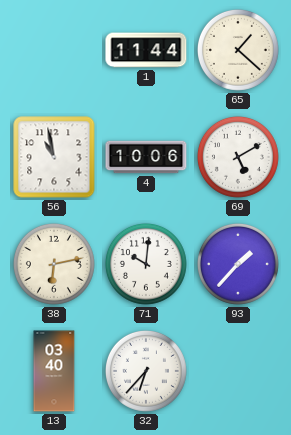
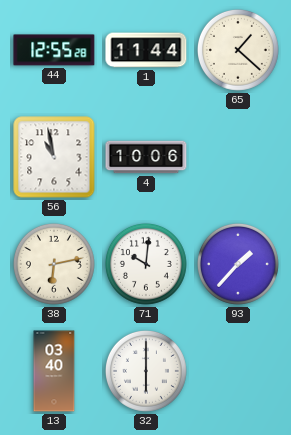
44: none -> 12:55 (54, 50)
69: 5:10 -> none (238, 157)
32: 6:37 -> 6:00 (146, 371)
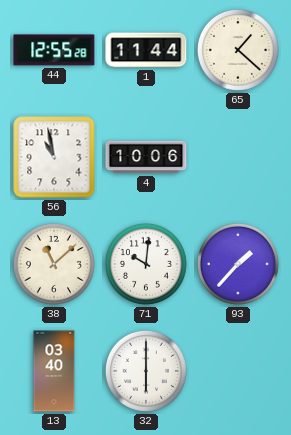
38: 6:13 -> 11:08 (54, 264)
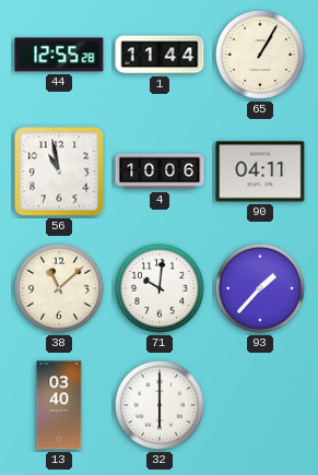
65: 1:22 -> 1:05 (260, 55)
90: none -> 04:11 (260, 171)
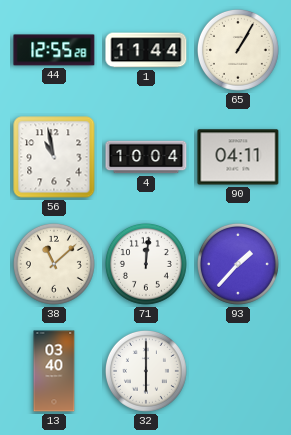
4: 10:06 -> 10:04 (146, 157)
71: 10:01 -> 12:01 (146, 264)
